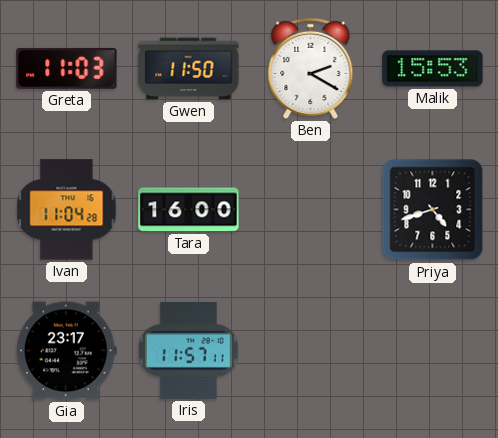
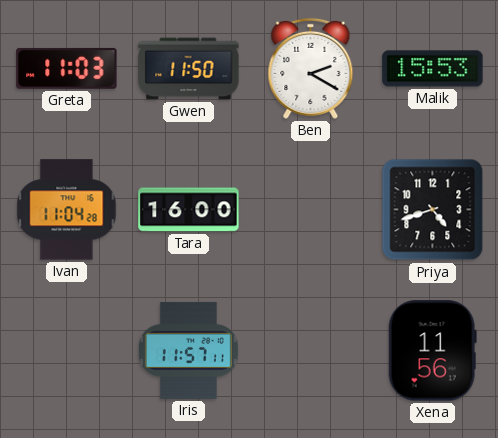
Gia: 23:17 -> none (66, 351)
Xena: none -> 11:56 (432, 351)
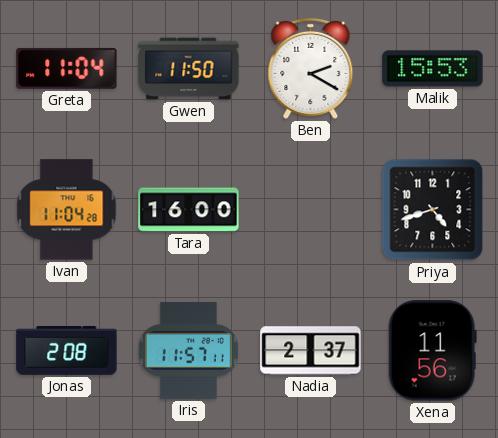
Greta: 11:03 -> 11:04 (67, 68)
Jonas: none -> 2:08 (67, 351)
Nadia: none -> 2:37 (311, 351)
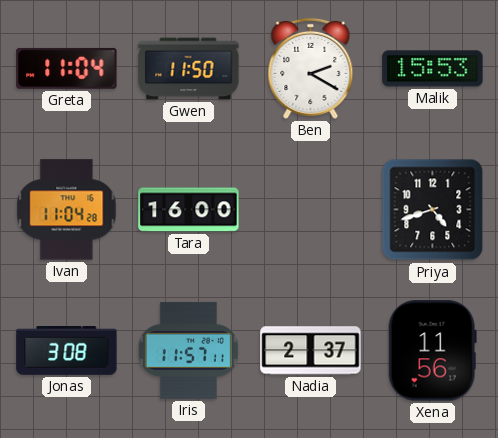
Jonas: 2:08 -> 3:08 (67, 351)
